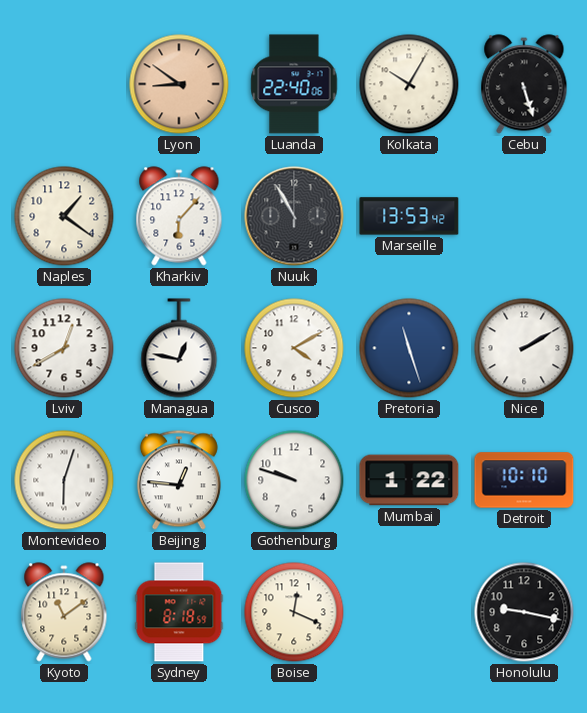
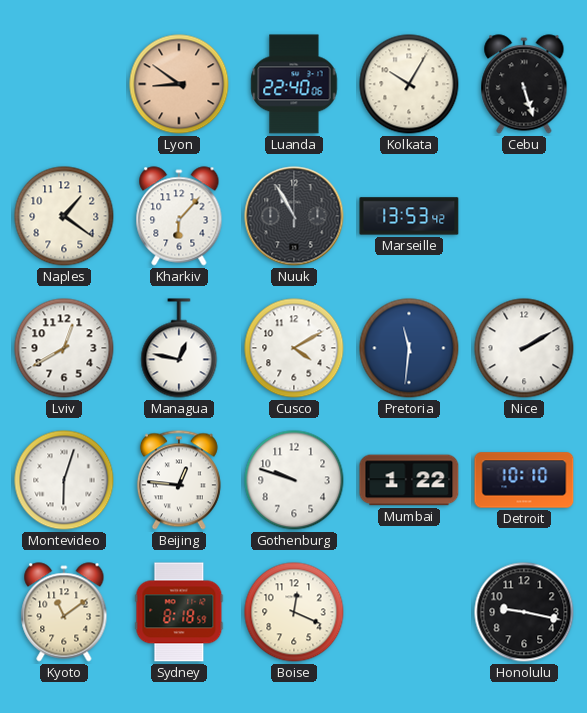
Pretoria: 11:27 -> 11:31 (409, 348)
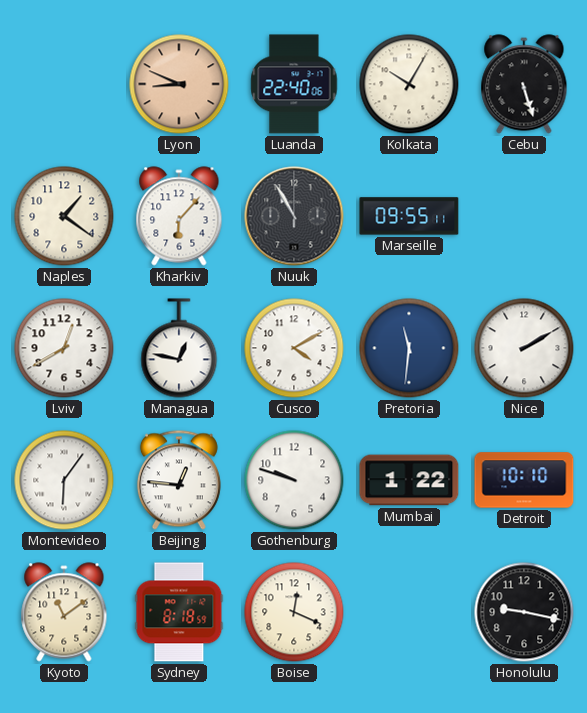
Lyon: 8:51 -> 8:49 (179, 84)
Marseille: 13:53 -> 09:55 (409, 216)
Montevideo: 6:03 -> 6:06 (64, 480)
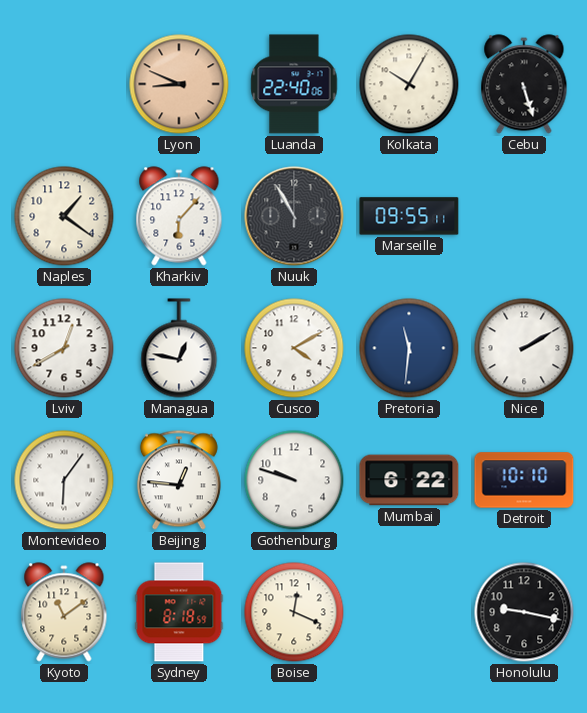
Mumbai: 1:22 -> 6:22 (409, 480)
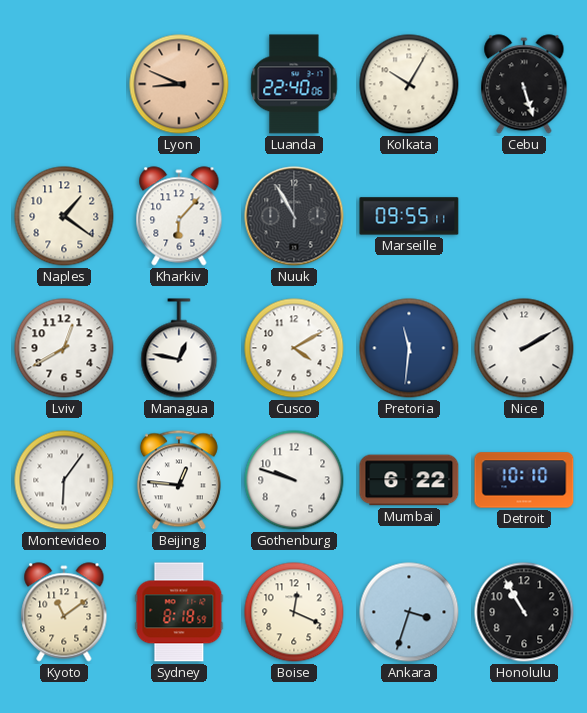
Ankara: none -> 3:33 (409, 612)
Honolulu: 9:17 -> 10:55 (524, 612)
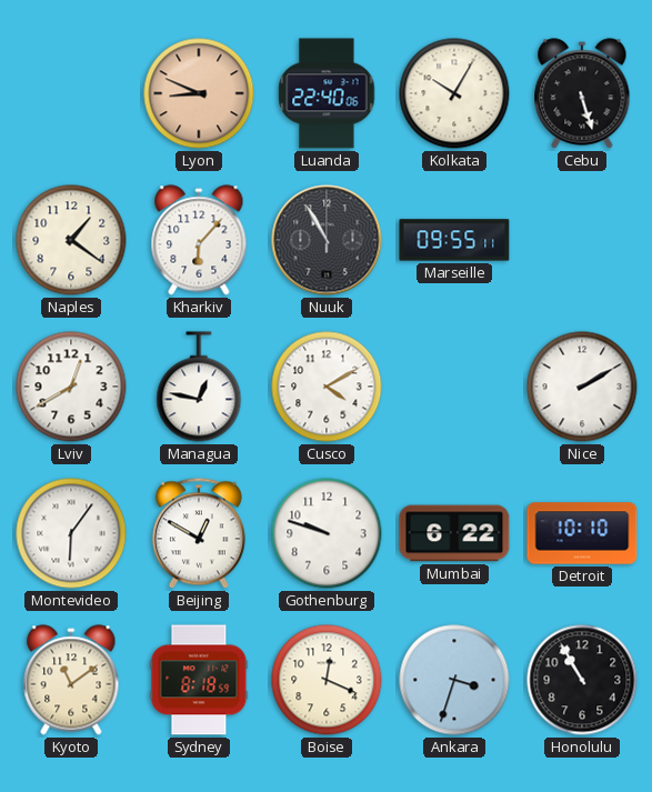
Pretoria: 11:31 -> none (409, 348)
Beijing: 12:46 -> 12:50 (199, 533)
